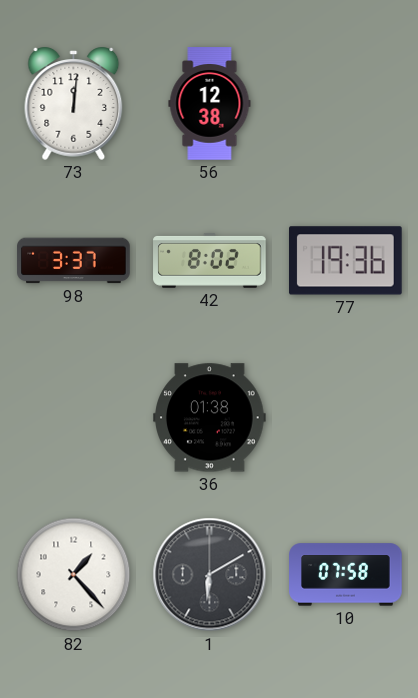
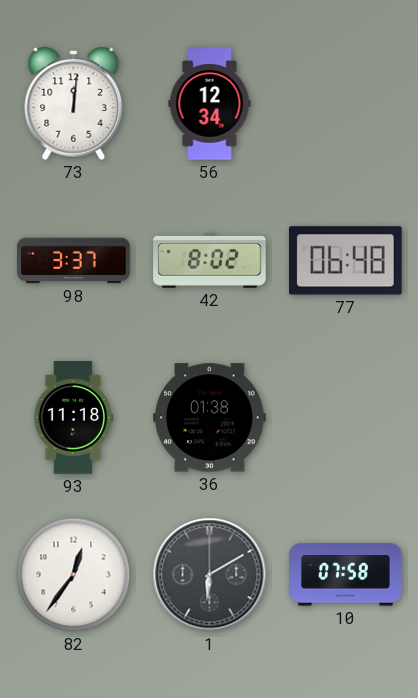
56: 12:38 -> 12:34 (210, 104)
77: 19:36 -> 06:48 (346, 261)
93: none -> 11:18 (74, 418)
82: 1:23 -> 12:36 (74, 575)
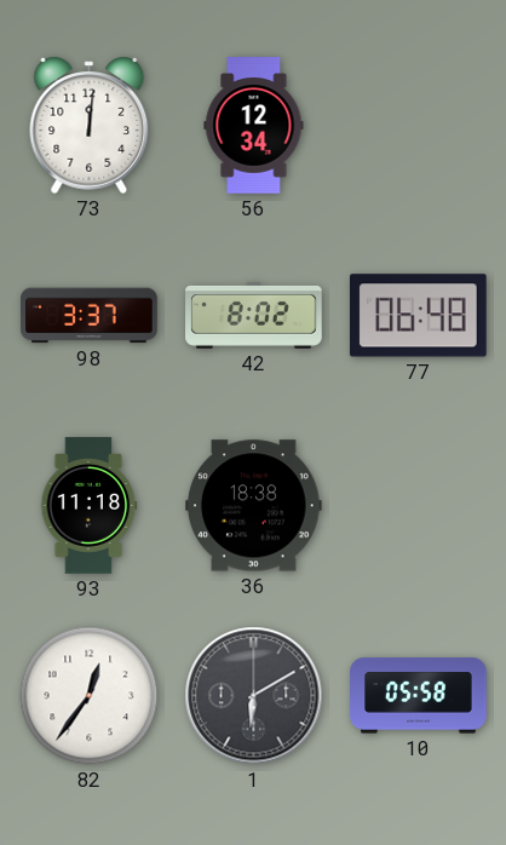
36: 01:38 -> 18:38 (254, 506)
10: 07:58 -> 05:58 (419, 696)
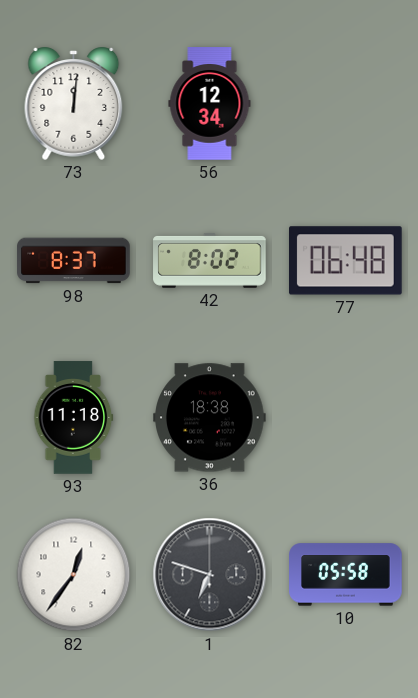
98: 3:37 -> 8:37 (74, 261)
1: 6:10 -> 6:48 (210, 575)
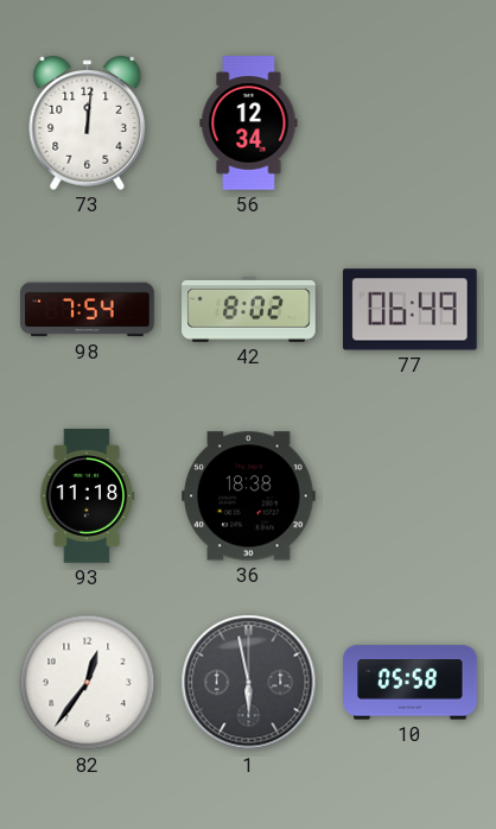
98: 8:37 -> 7:54 (88, 310)
77: 06:48 -> 06:49 (411, 310)
1: 6:48 -> 5:58 (249, 683)
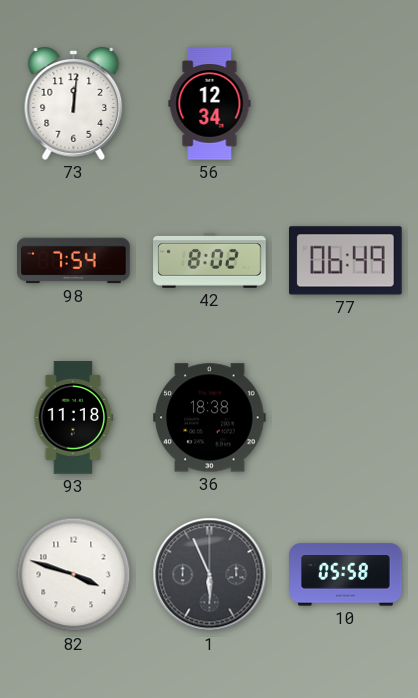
82: 12:36 -> 3:48 (74, 575)
1: 5:58 -> 5:56 (210, 575)
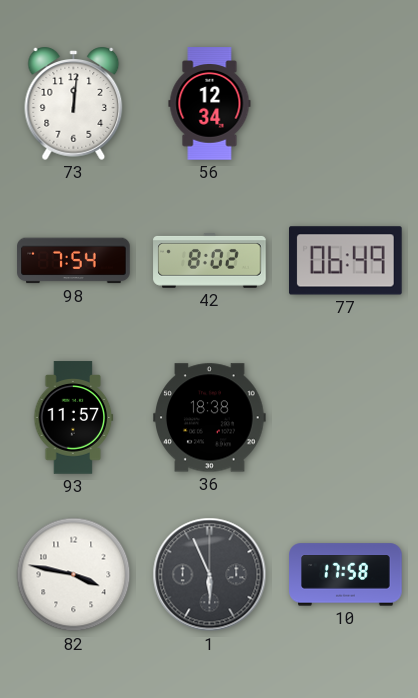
93: 11:18 -> 11:57 (74, 418)
82: 3:48 -> 3:47 (74, 575)
10: 05:58 -> 17:58 (346, 575)
